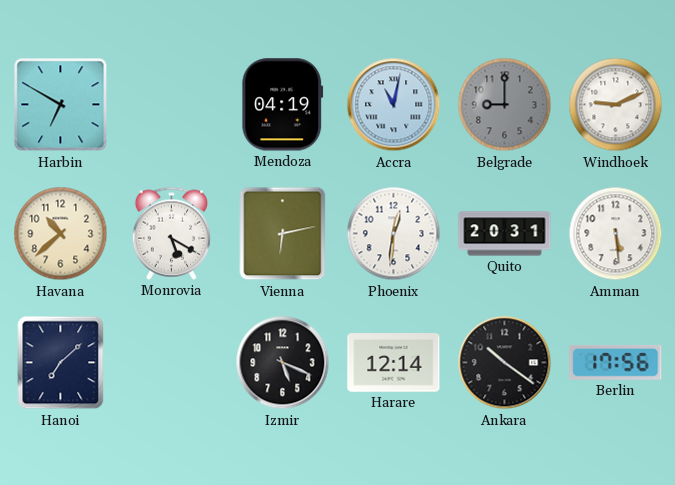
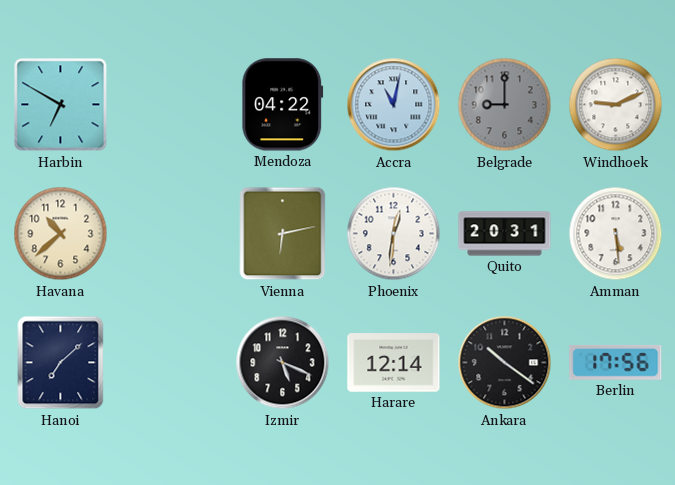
Mendoza: 04:19 -> 04:22 (283, 105)
Monrovia: 5:20 -> none (172, 233)
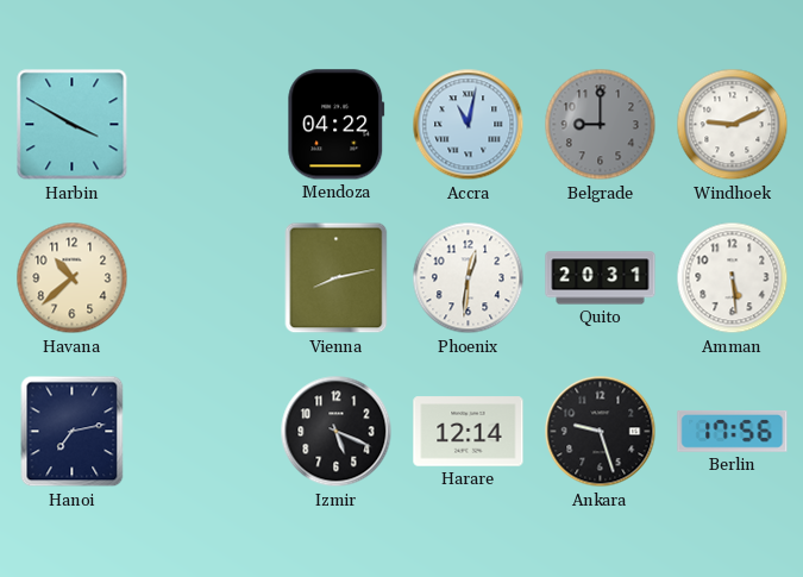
Harbin: 6:50 -> 3:50 (73, 125)
Vienna: 6:13 -> 8:13 (337, 278)
Hanoi: 7:08 -> 7:13 (73, 432)
Ankara: 10:21 -> 9:27 (601, 432)
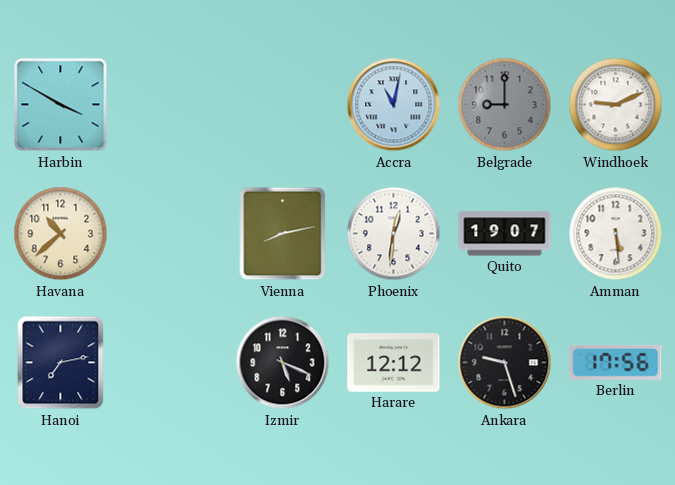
Mendoza: 04:22 -> none (337, 125)
Quito: 20:31 -> 19:07 (505, 234)
Harare: 12:14 -> 12:12 (394, 363)
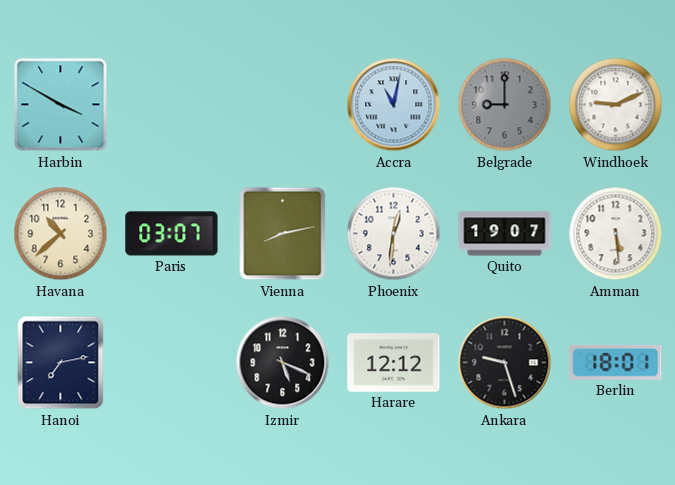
Paris: none -> 03:07 (172, 234)
Berlin: 17:56 -> 18:01 (616, 362)
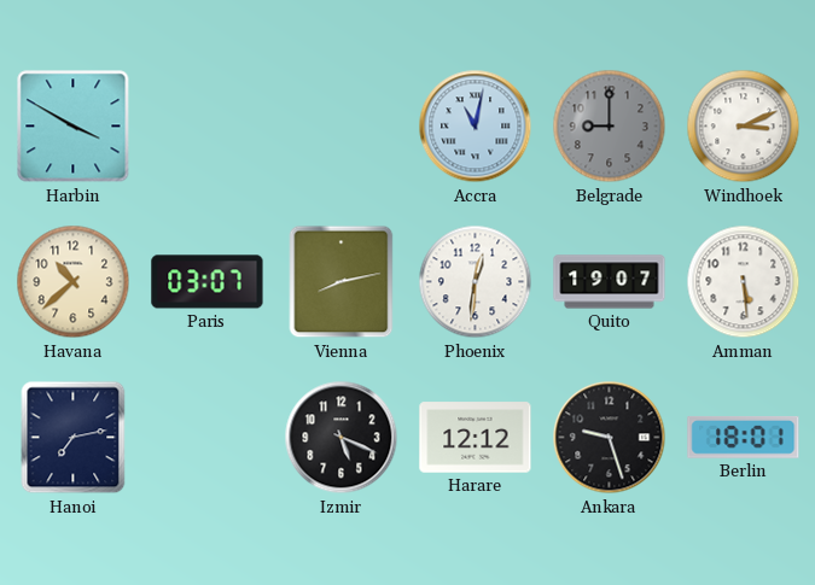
Windhoek: 9:11 -> 3:11 (744, 127)
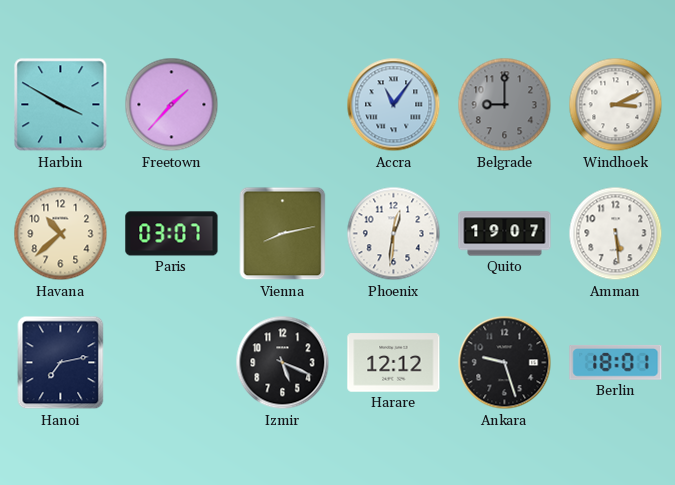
Freetown: none -> 1:37 (172, 105)
Accra: 11:02 -> 11:06 (394, 105)
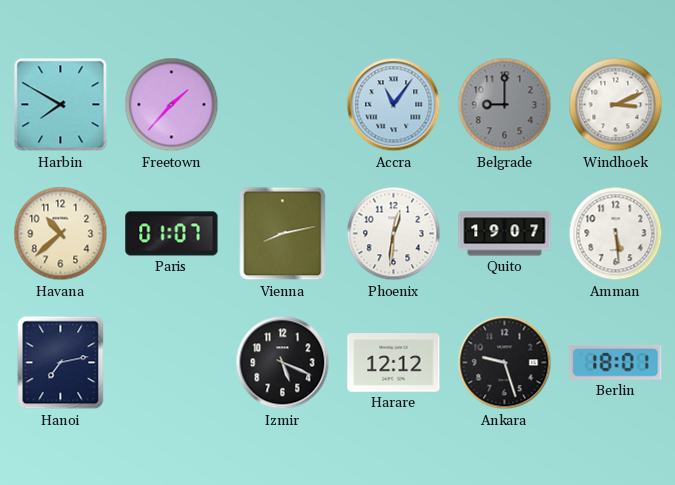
Harbin: 3:50 -> 7:50 (61, 105)
Paris: 03:07 -> 01:07 (172, 234)
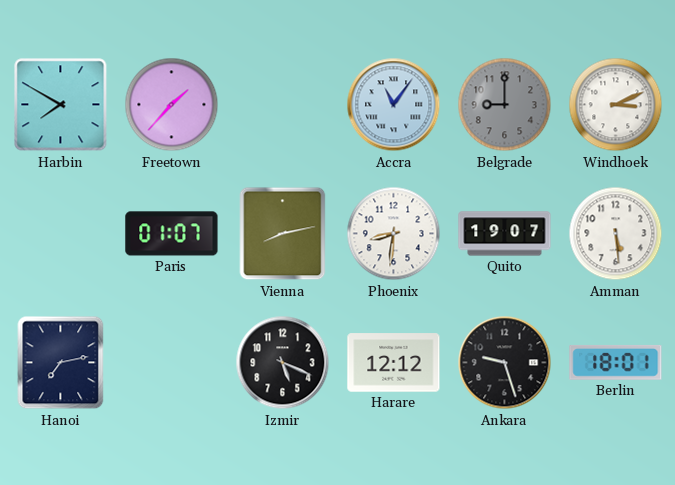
Havana: 10:38 -> none (61, 234)
Phoenix: 12:31 -> 8:31 (394, 234)
